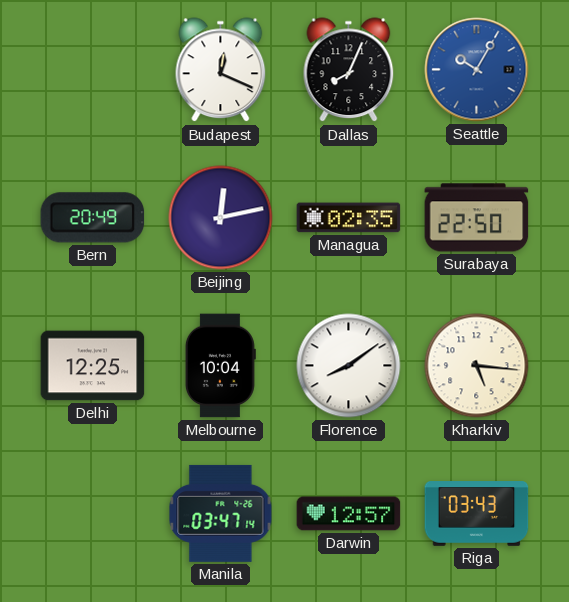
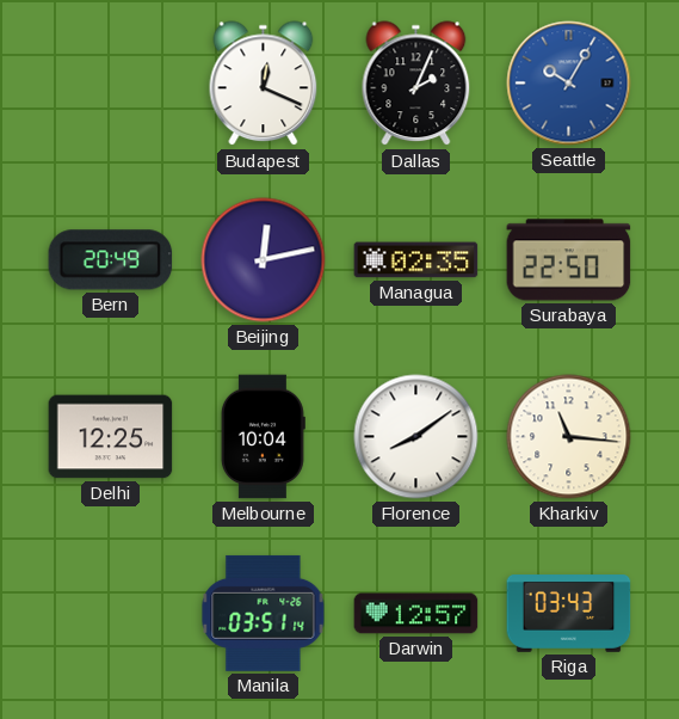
Dallas: 8:04 -> 2:04 (416, 84)
Kharkiv: 5:16 -> 11:16 (569, 437)
Manila: 03:47 -> 03:51 (264, 613)
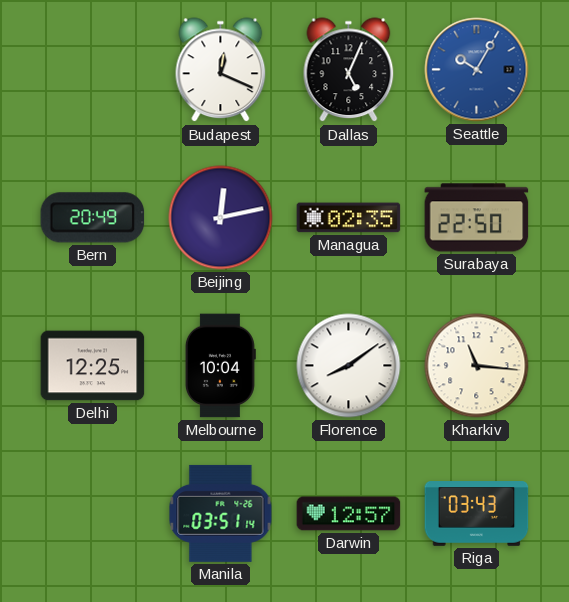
Dallas: 2:04 -> 5:04 (349, 70)
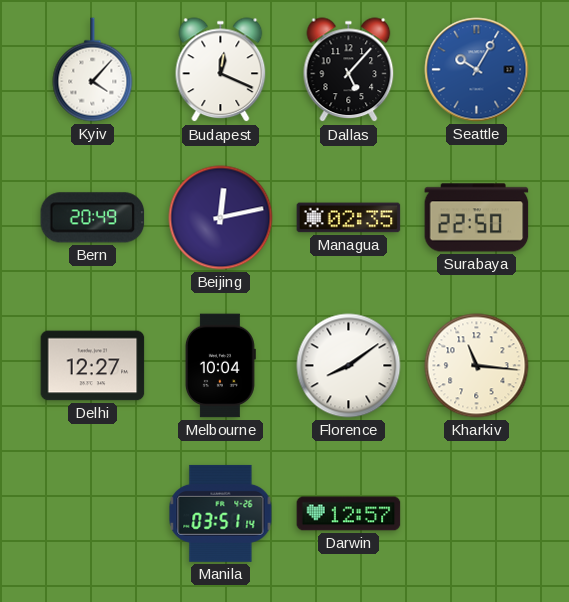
Kyiv: none -> 4:07 (93, 70)
Dallas: 5:04 -> 5:07 (349, 70)
Delhi: 12:25 -> 12:27 (93, 366)
Riga: 03:43 -> none (477, 514)
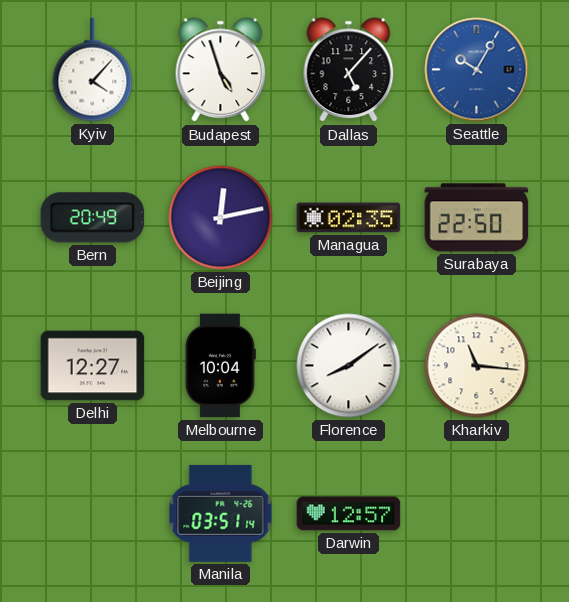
Budapest: 12:19 -> 4:57 (221, 70)
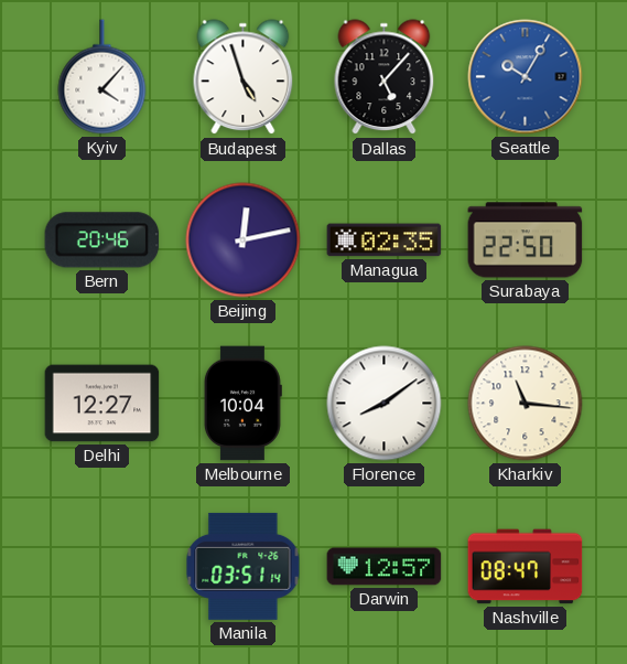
Bern: 20:49 -> 20:46 (102, 240)
Nashville: none -> 08:47 (526, 567)
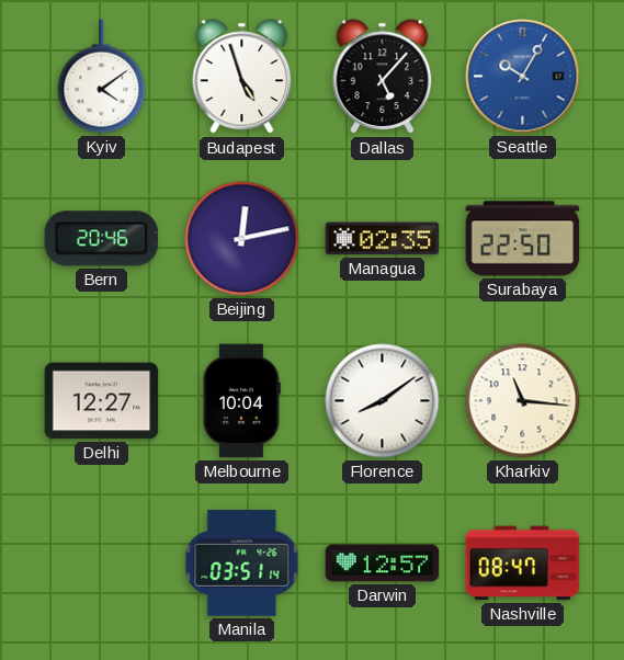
Kyiv: 4:07 -> 4:09 (102, 77)
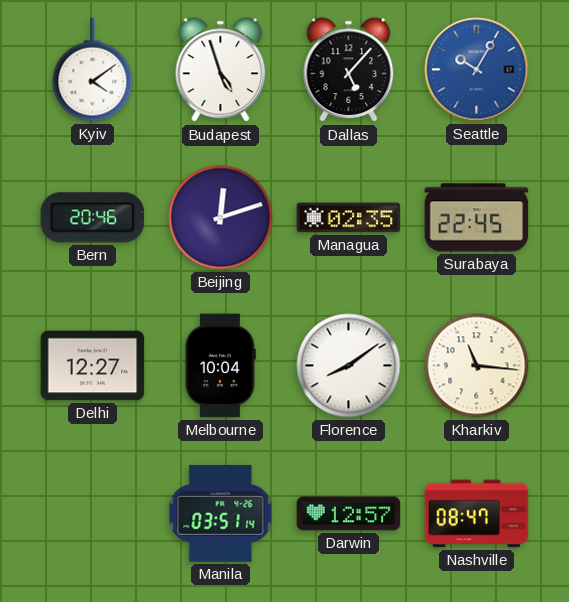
Beijing: 12:13 -> 12:12 (221, 218)
Surabaya: 22:50 -> 22:45 (477, 218)
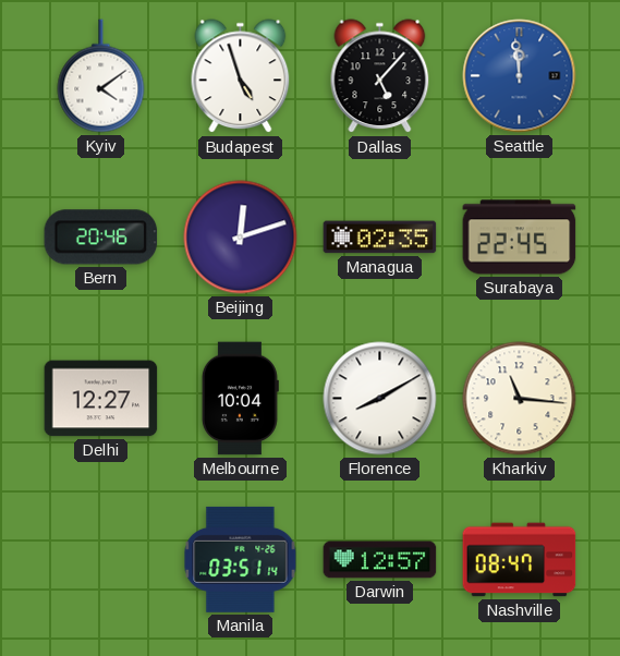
Seattle: 10:05 -> 11:59 (520, 76)
Florence: 8:09 -> 8:10 (380, 399)
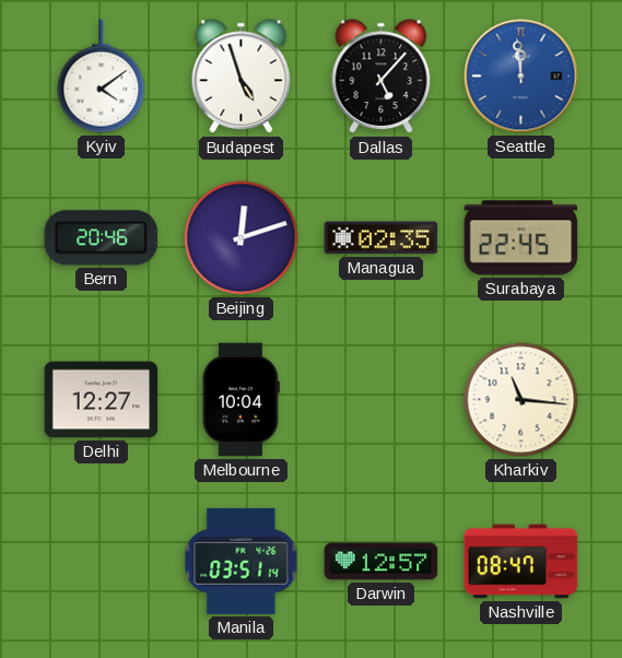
Florence: 8:10 -> none (380, 399)
